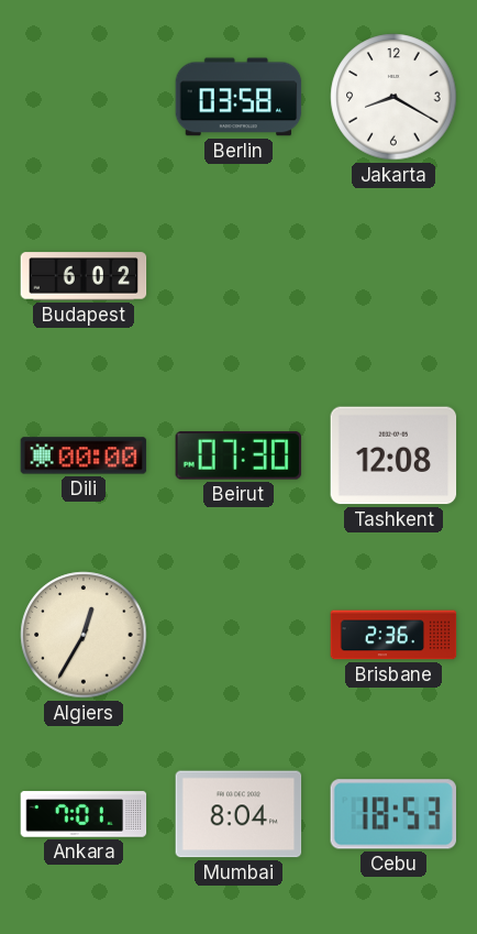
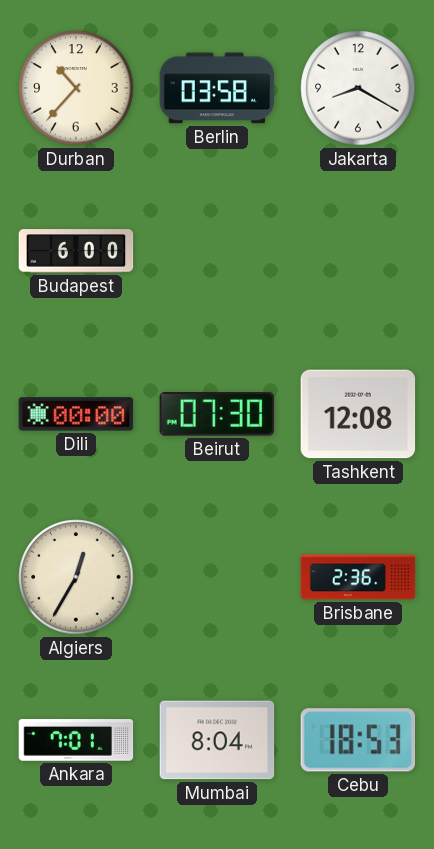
Durban: none -> 10:37 (76, 88)
Budapest: 6:02 -> 6:00 (76, 251)
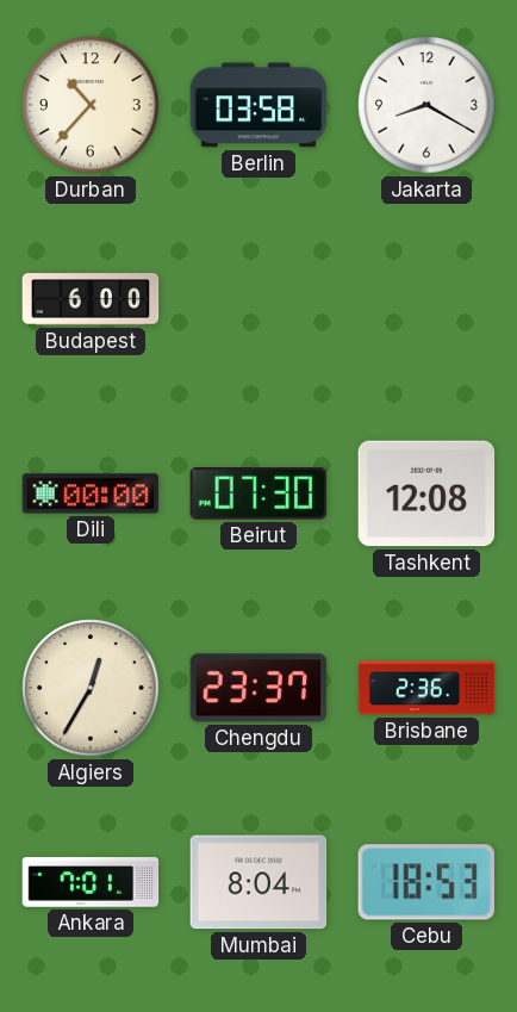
Chengdu: none -> 23:37 (258, 688)
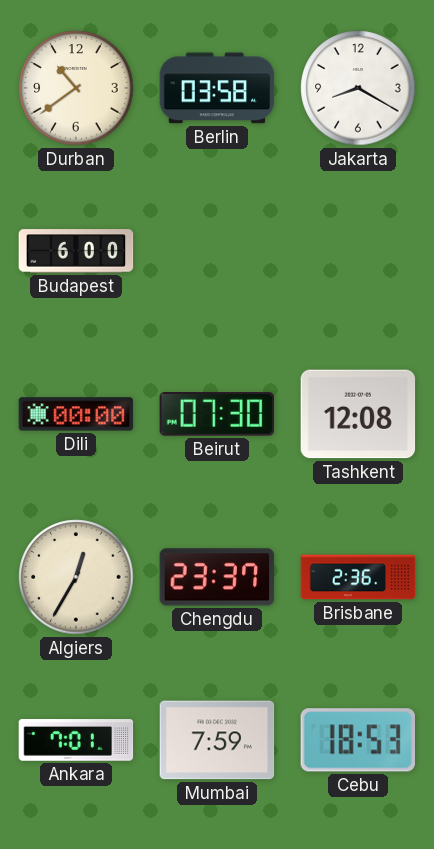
Durban: 10:37 -> 10:39 (76, 88)
Mumbai: 8:04 -> 7:59 (217, 740)
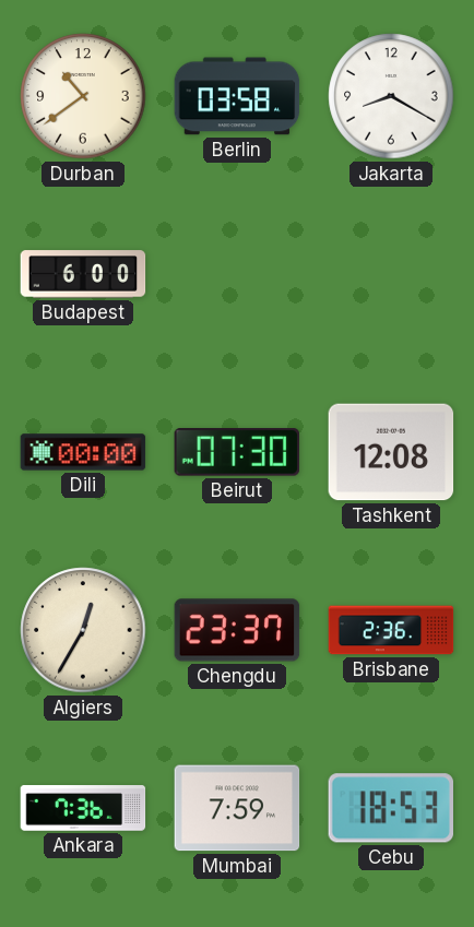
Ankara: 7:01 -> 7:36 (83, 808)
